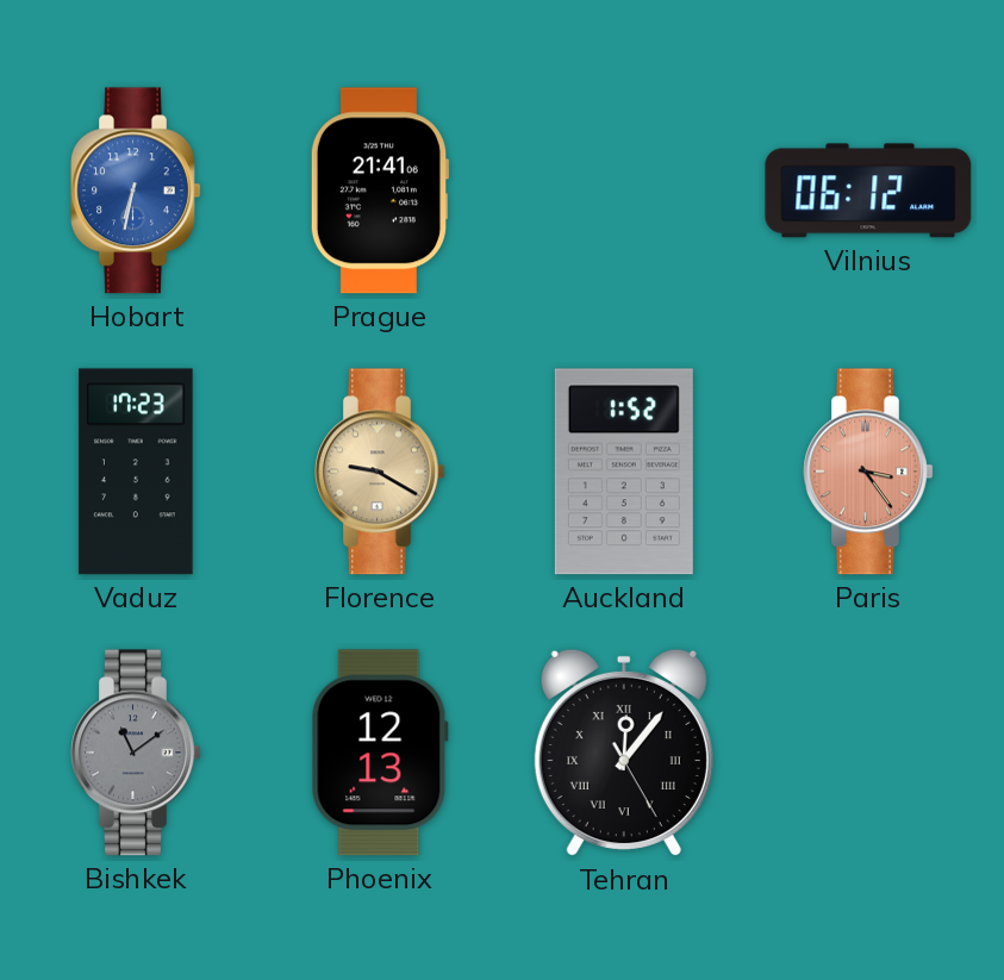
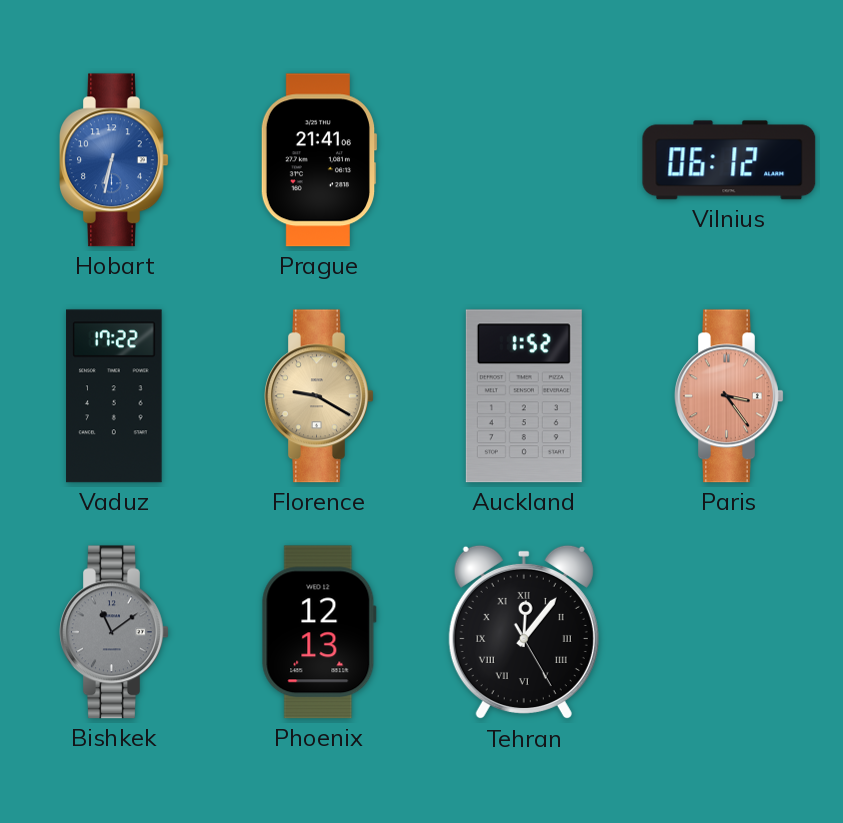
Vaduz: 17:23 -> 17:22 (114, 396)
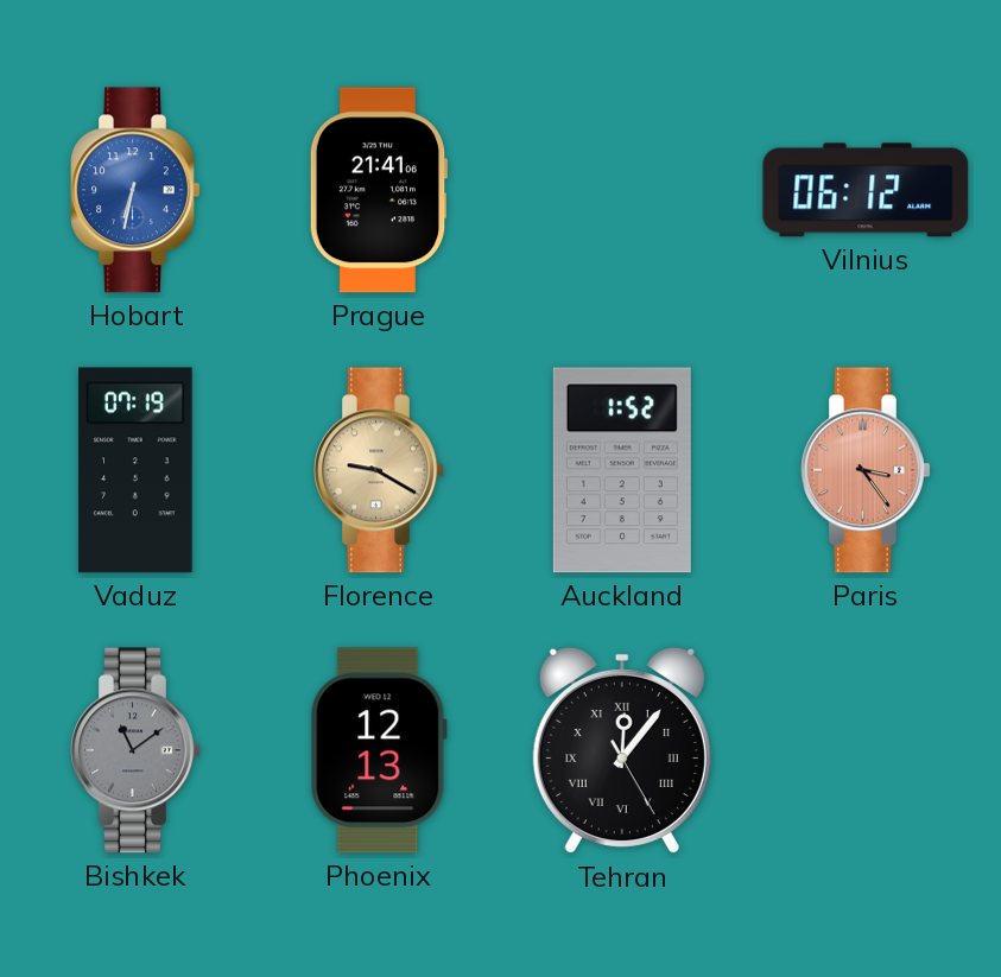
Vaduz: 17:22 -> 07:19 (135, 470)
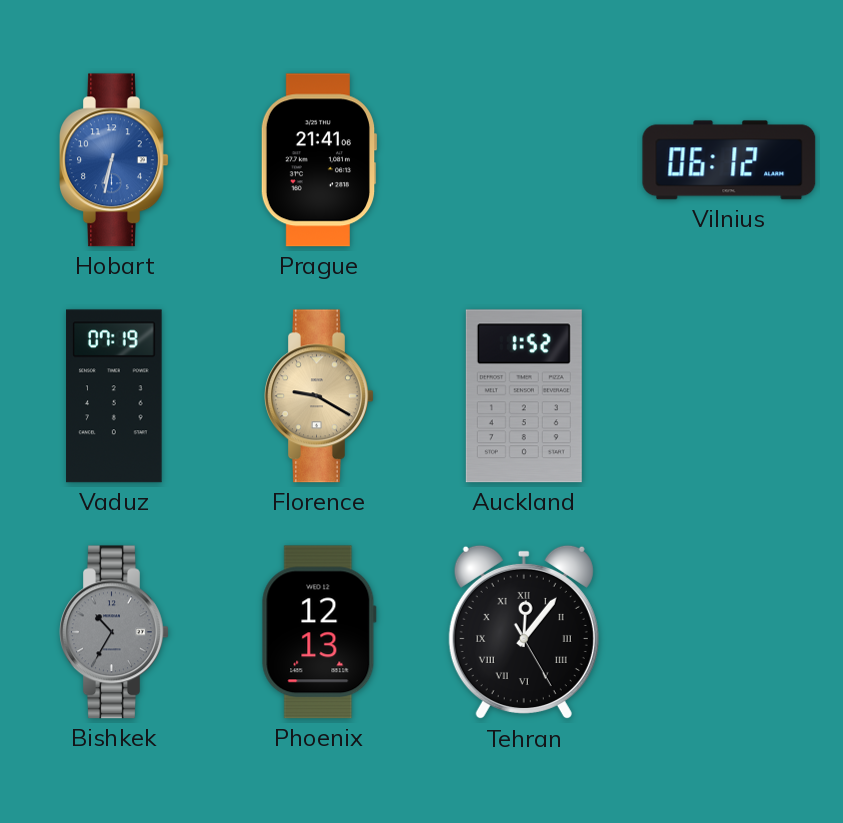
Paris: 3:24 -> none (866, 470)
Bishkek: 11:09 -> 10:35 (114, 632)
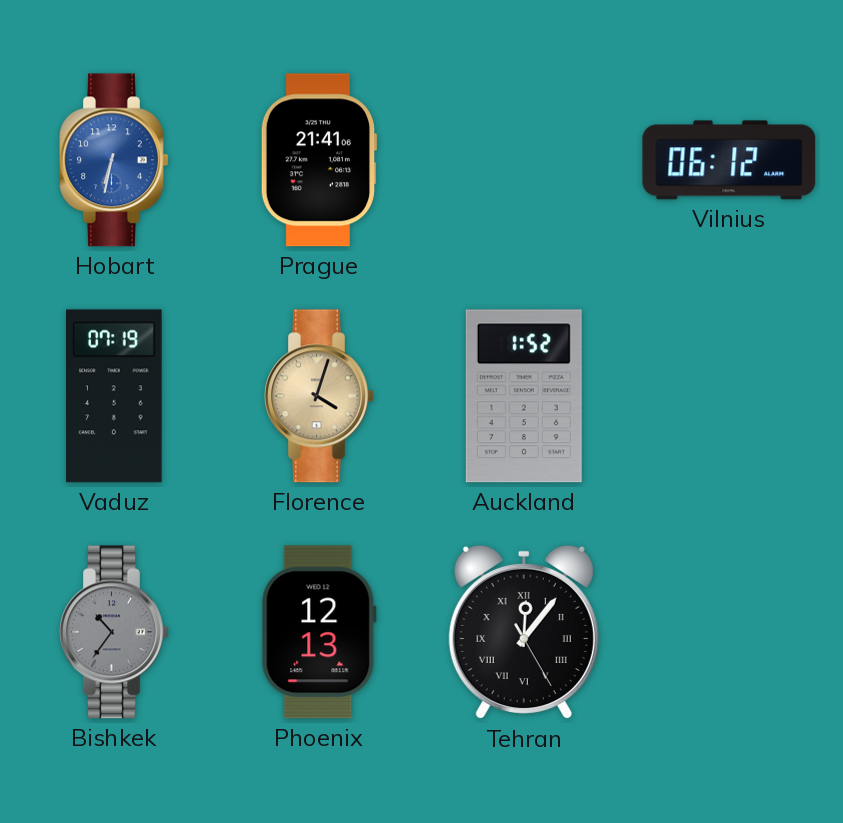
Florence: 9:20 -> 4:03 (319, 396)
Bishkek: 10:35 -> 10:36 (114, 632)
